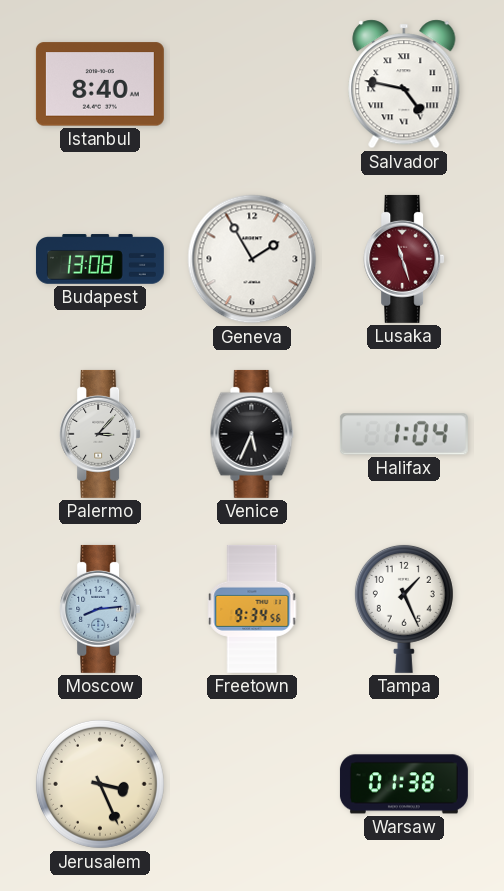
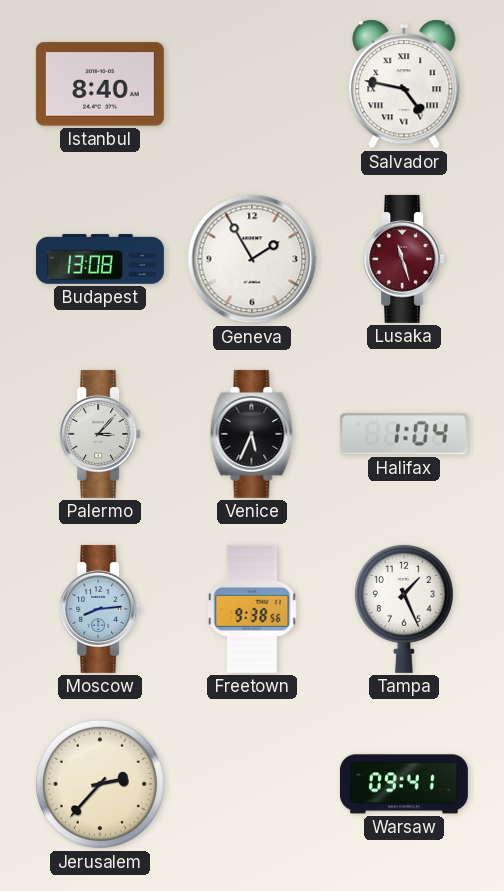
Freetown: 9:34 -> 9:38 (252, 609)
Jerusalem: 3:26 -> 2:37 (100, 784)
Warsaw: 01:38 -> 09:41 (404, 784)
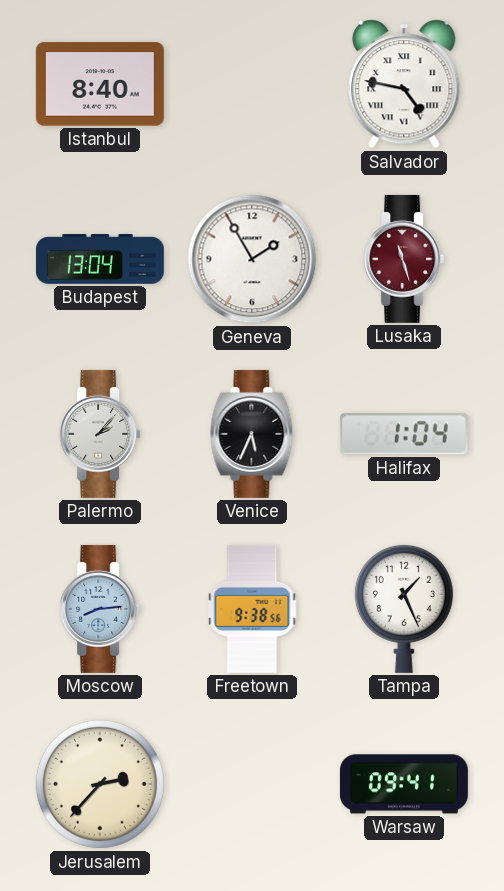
Budapest: 13:08 -> 13:04 (100, 259)
Palermo: 3:07 -> 2:07 (100, 434)
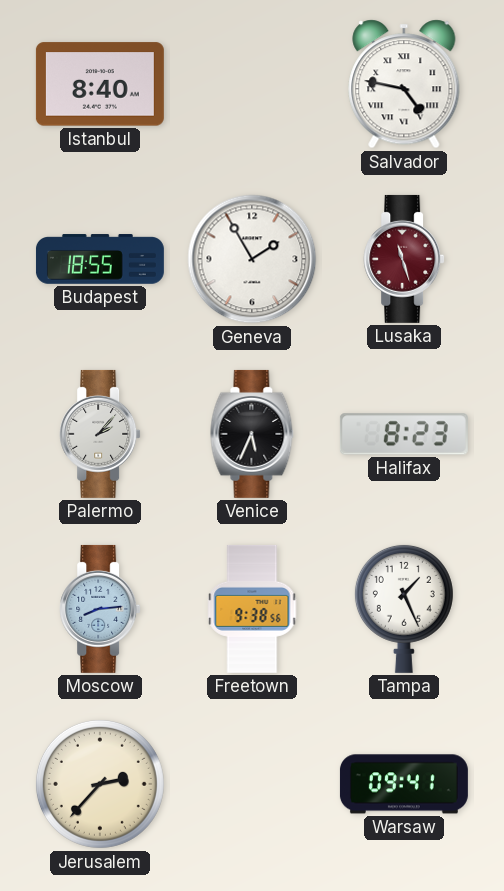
Budapest: 13:04 -> 18:55 (100, 259)
Halifax: 1:04 -> 8:23 (404, 434)
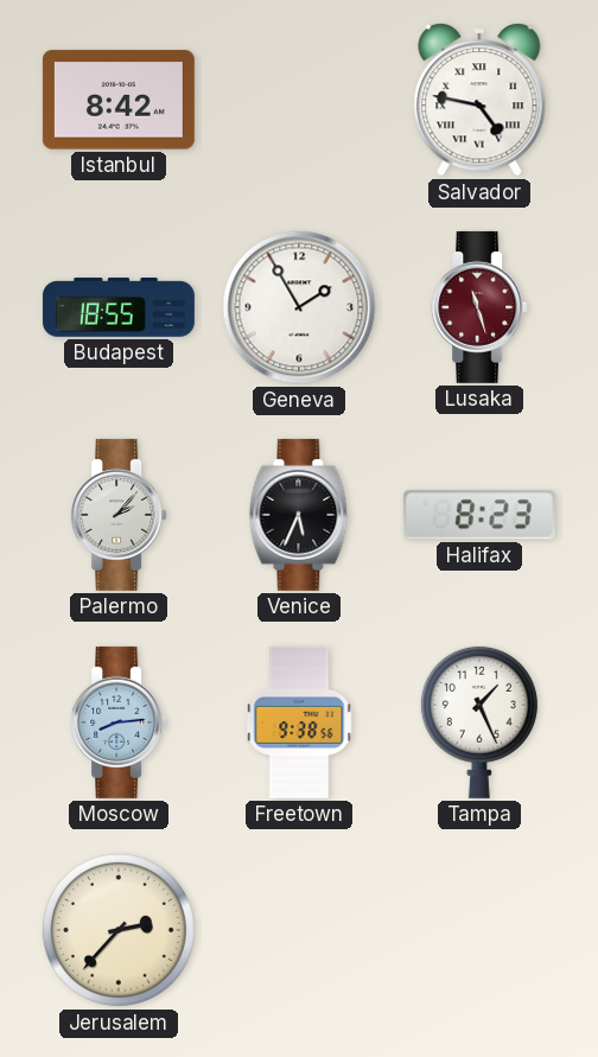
Istanbul: 8:40 -> 8:42 (119, 100)
Warsaw: 09:41 -> none (404, 784)
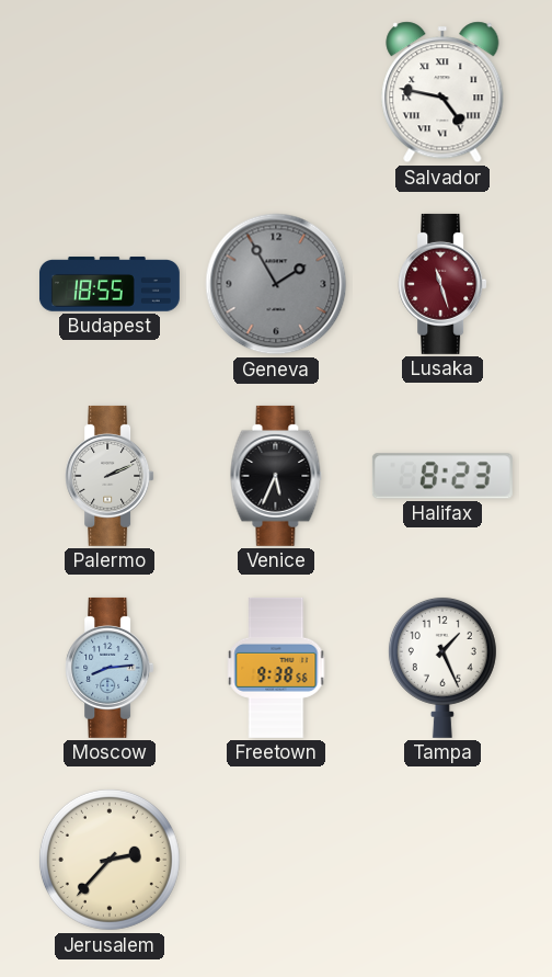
Istanbul: 8:42 -> none (119, 100)
Geneva dial: white -> grey (276, 284)
Palermo: 2:07 -> 2:11 (110, 476)
